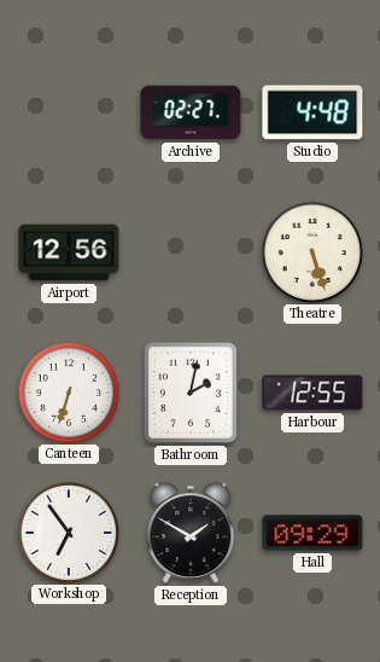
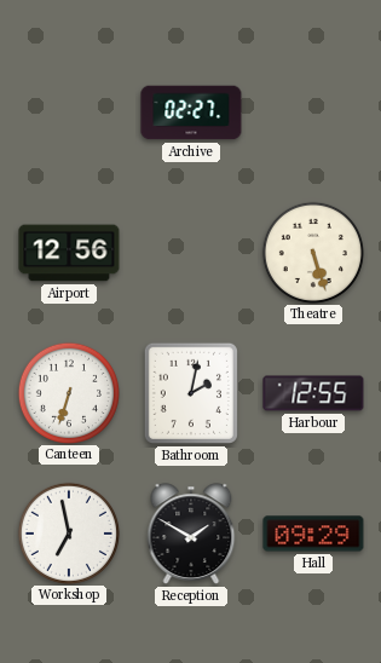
Studio: 4:48 -> none (312, 112)
Workshop: 6:54 -> 6:58 (68, 532)
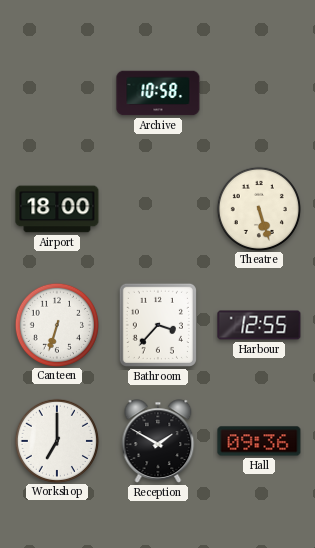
Archive: 02:27 -> 10:58 (158, 93)
Airport: 12:56 -> 18:00 (57, 209)
Bathroom: 2:02 -> 3:37 (158, 325)
Workshop: 6:58 -> 7:00 (56, 440)
Hall: 09:29 -> 09:36 (259, 441)
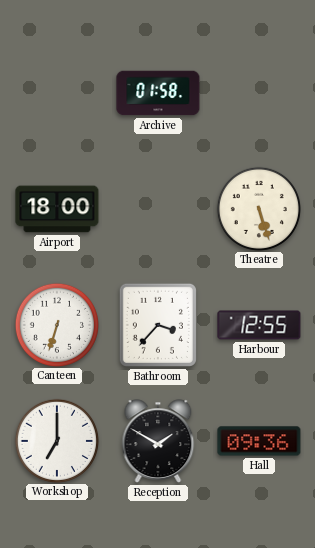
Archive: 10:58 -> 01:58 (158, 93)
